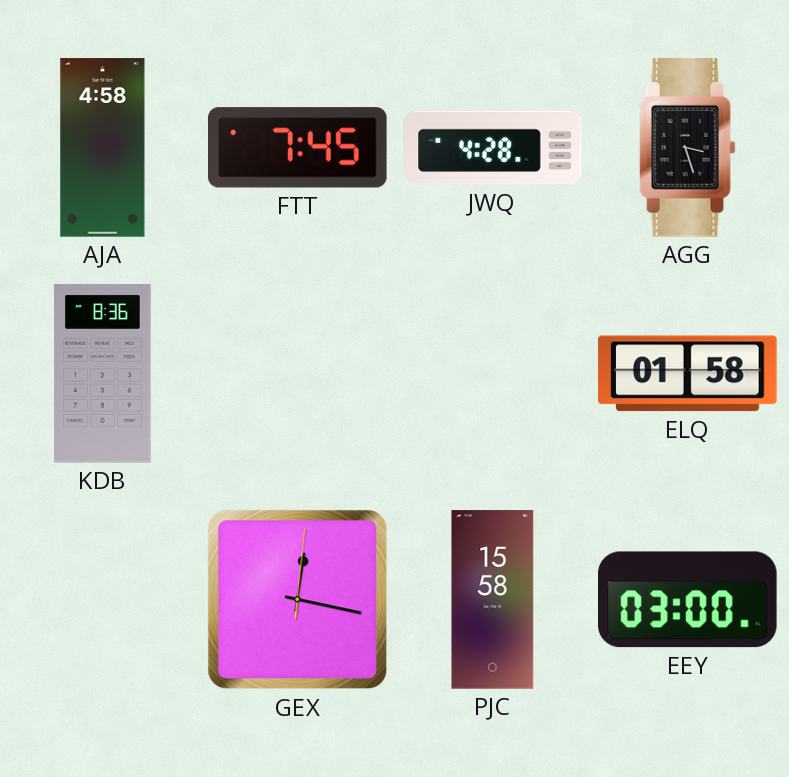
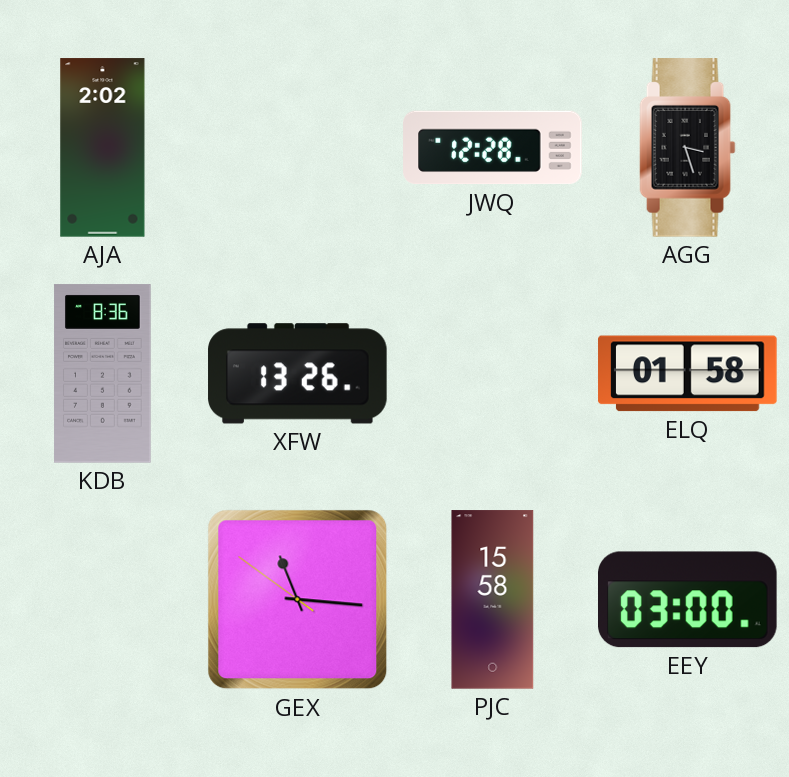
AJA: 4:58 -> 2:02 (103, 148)
FTT: 7:45 -> none (298, 148)
JWQ: 4:28 -> 12:28 (493, 148)
XFW: none -> 13:26 (298, 374)
GEX: 12:17 -> 11:15 (298, 600)
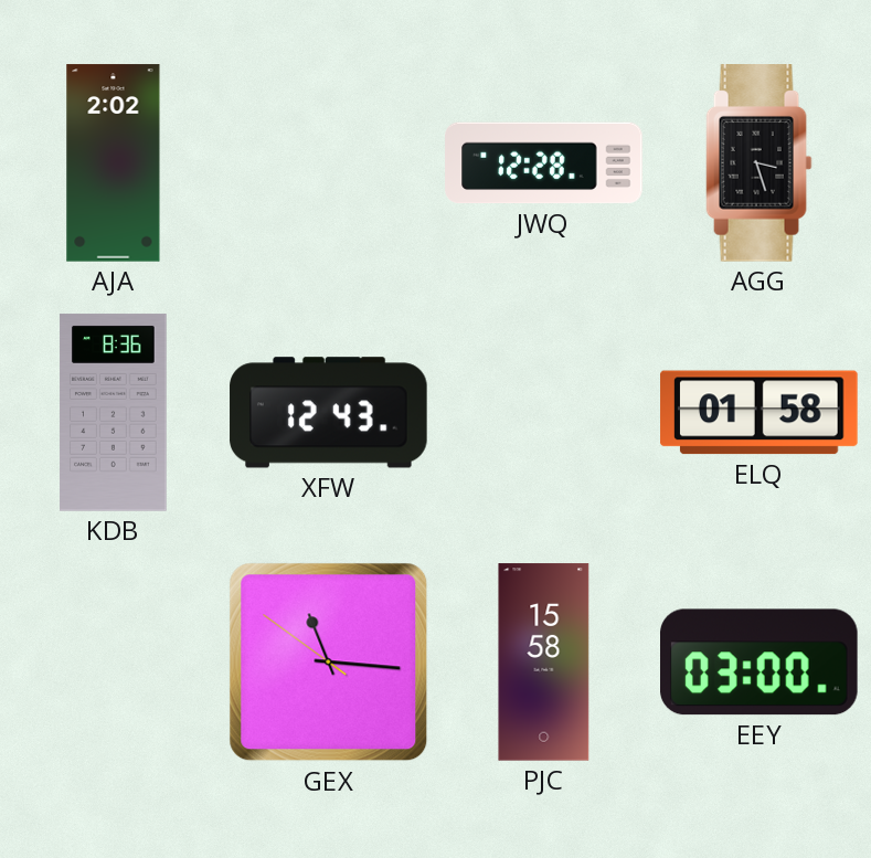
XFW: 13:26 -> 12:43 (329, 413)
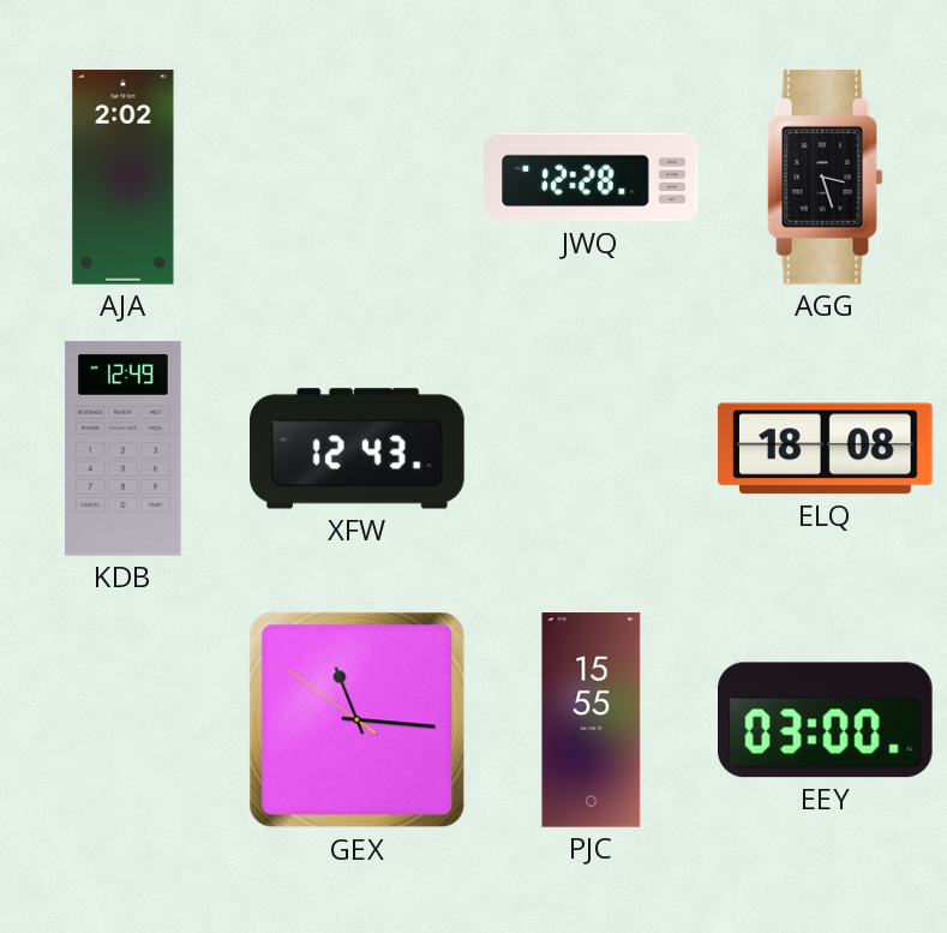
KDB: 8:36 -> 12:49 (124, 449)
ELQ: 01:58 -> 18:08 (826, 449)
PJC: 15:58 -> 15:55 (592, 720)
